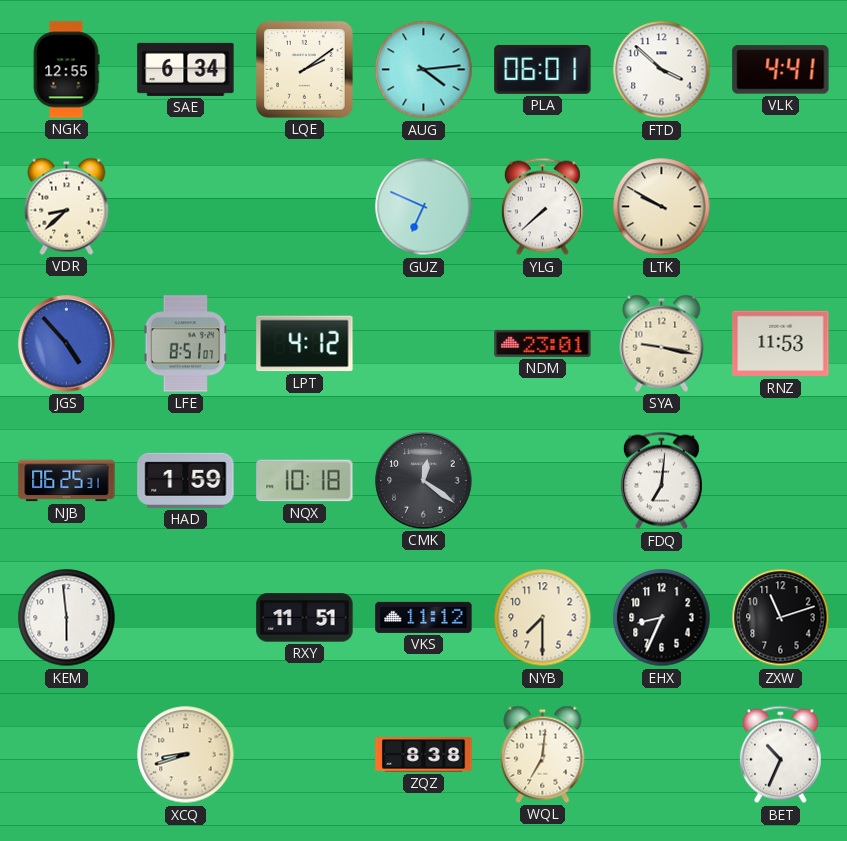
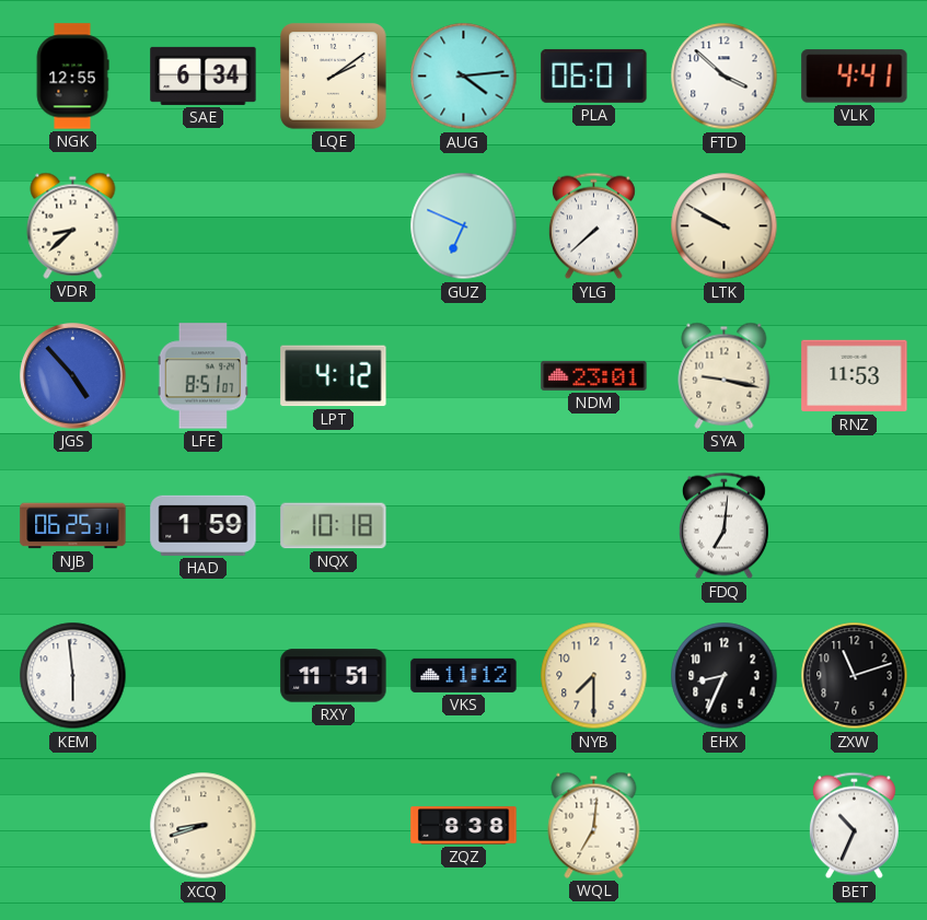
CMK: 12:21 -> none (424, 481)
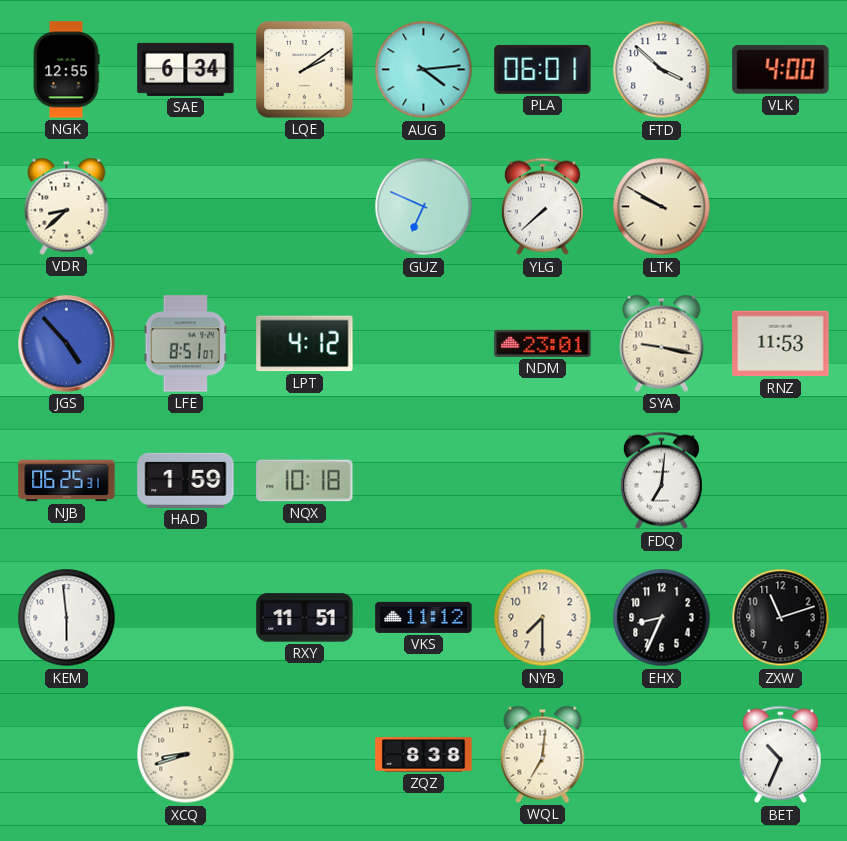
VLK: 4:41 -> 4:00 (781, 70)
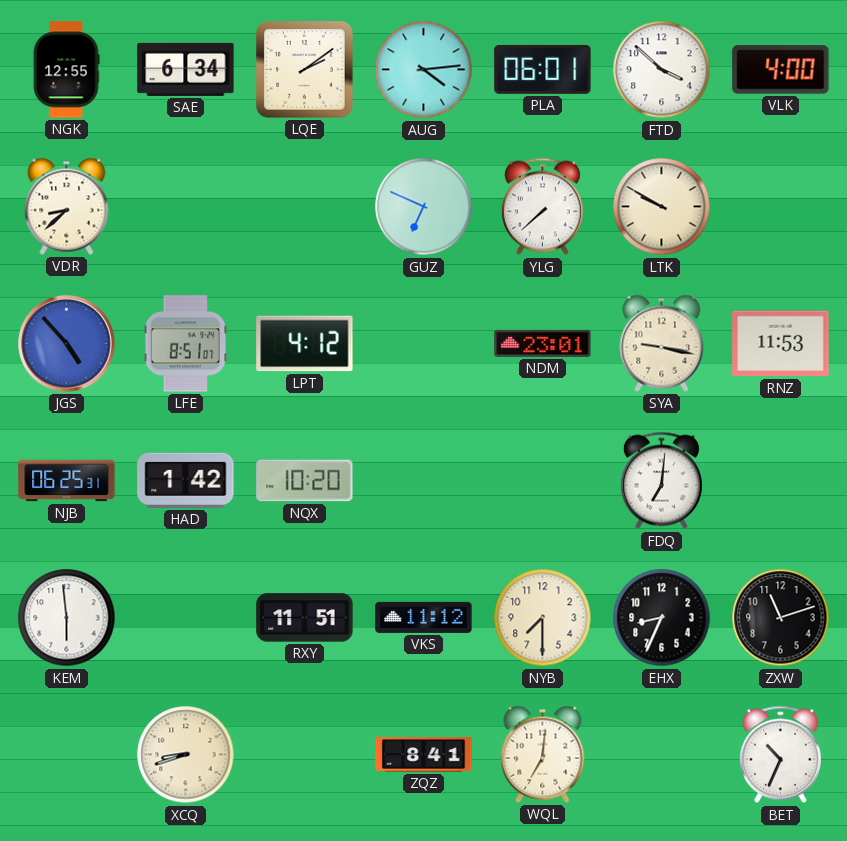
HAD: 1:59 -> 1:42 (186, 480)
NQX: 10:18 -> 10:20 (305, 481)
ZQZ: 8:38 -> 8:41 (424, 755)
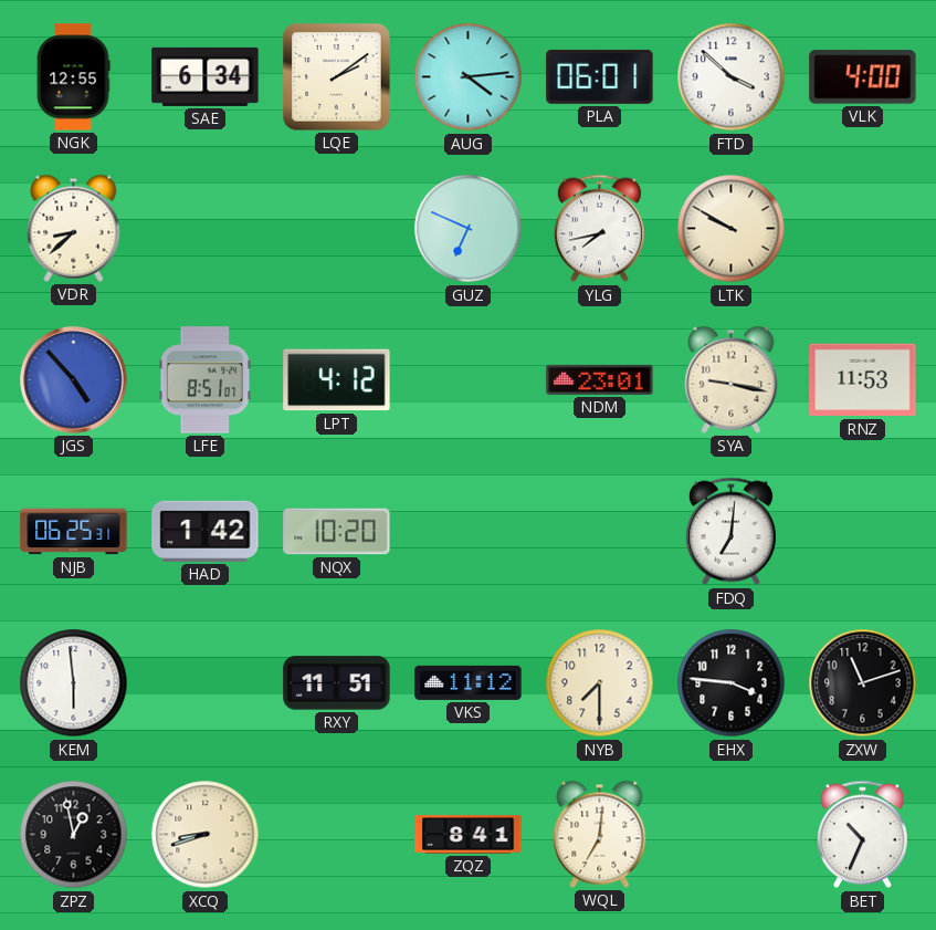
YLG: 7:38 -> 7:43 (599, 229)
EHX: 8:34 -> 3:46 (732, 683)
ZPZ: none -> 12:58 (74, 835)
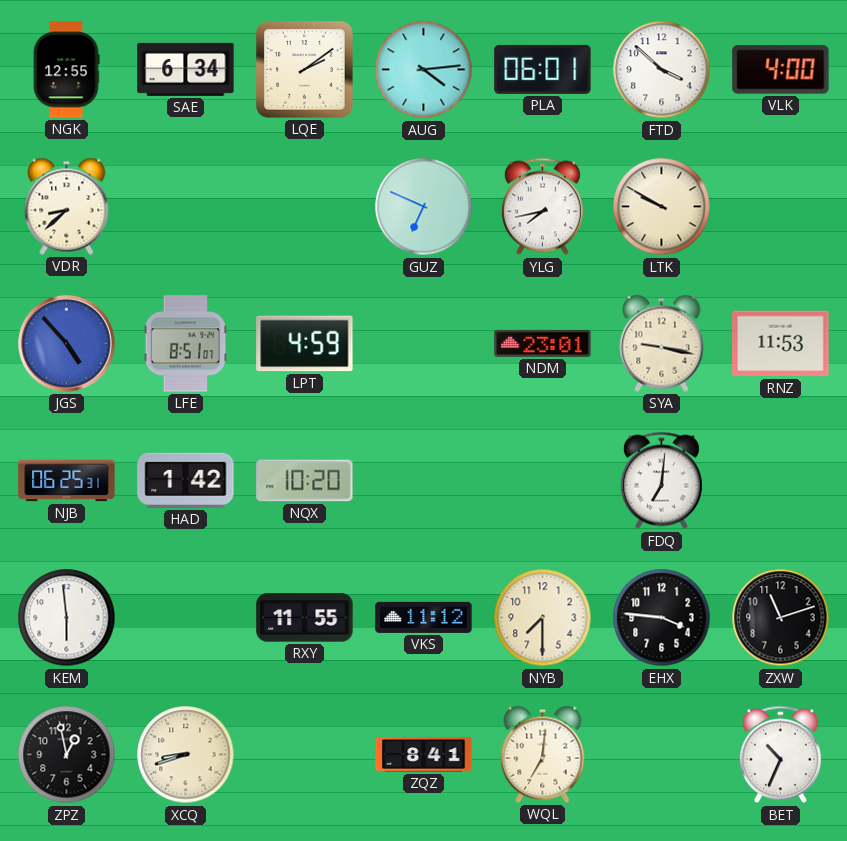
LPT: 4:12 -> 4:59 (305, 344)
RXY: 11:51 -> 11:55 (305, 618)
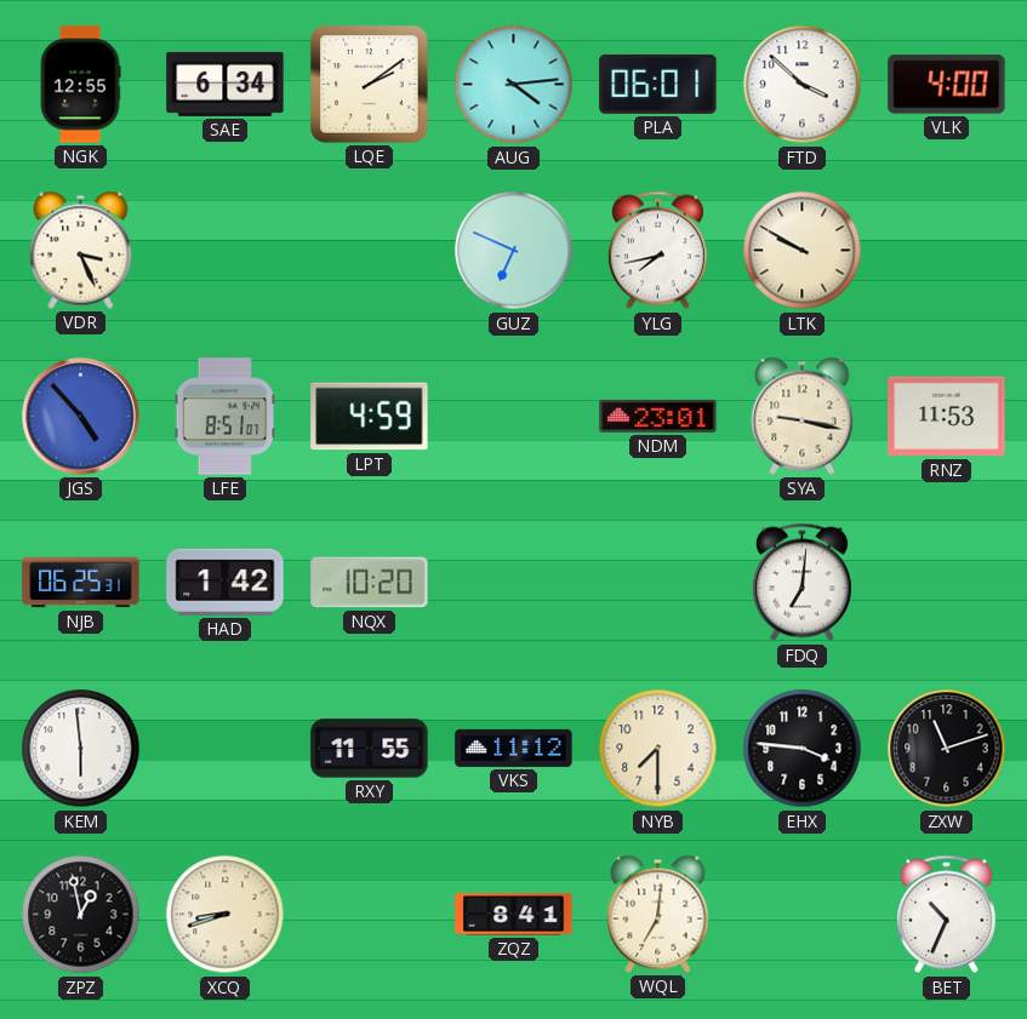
VDR: 8:38 -> 3:26 (81, 250)
